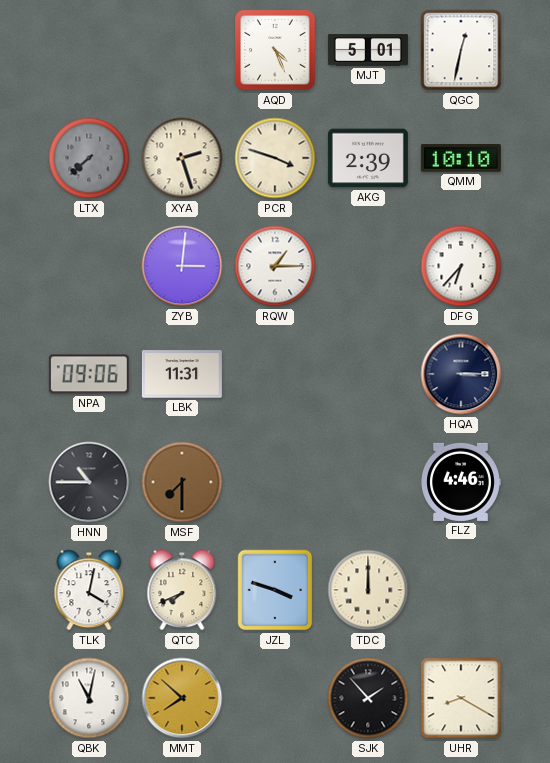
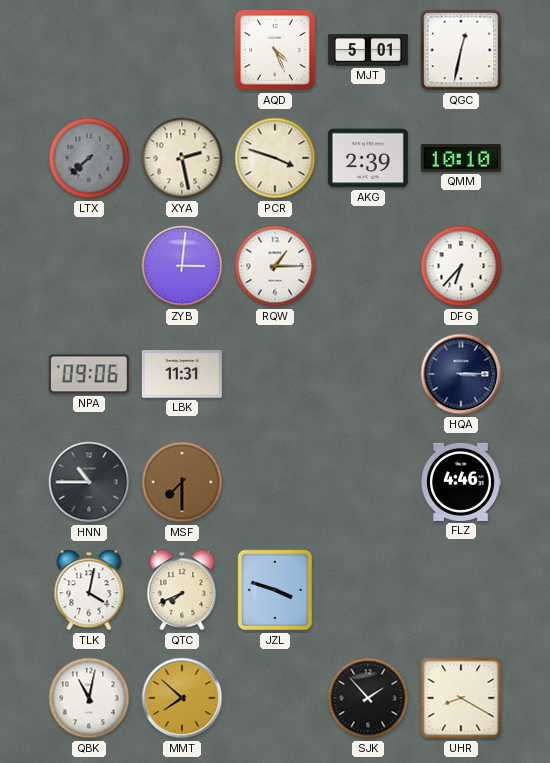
XYA: 2:27 -> 2:28 (182, 158)
TDC: 12:00 -> none (368, 590)
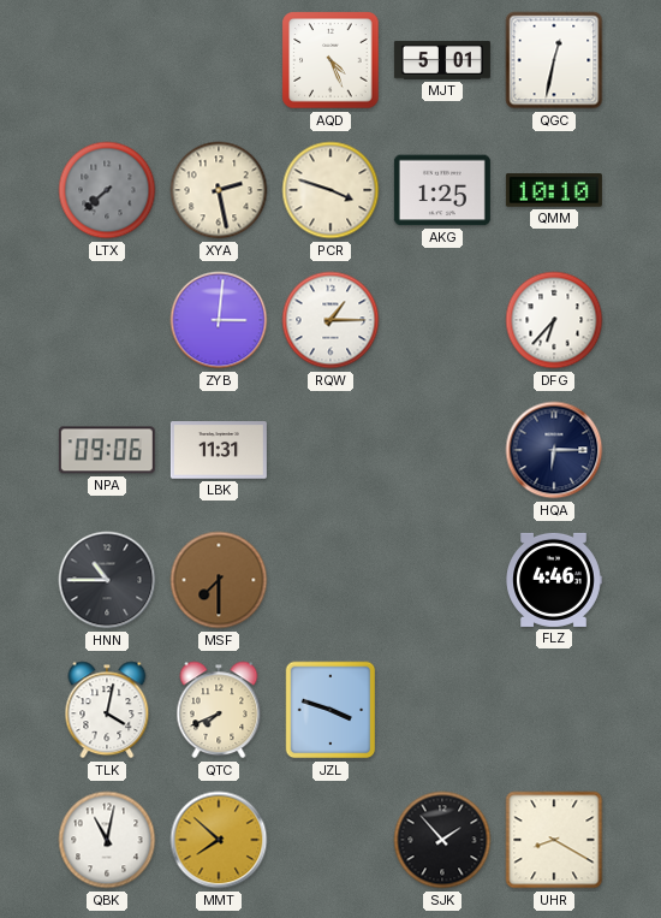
AKG: 2:39 -> 1:25 (442, 190)
HQA: 3:15 -> 6:15 (554, 450)
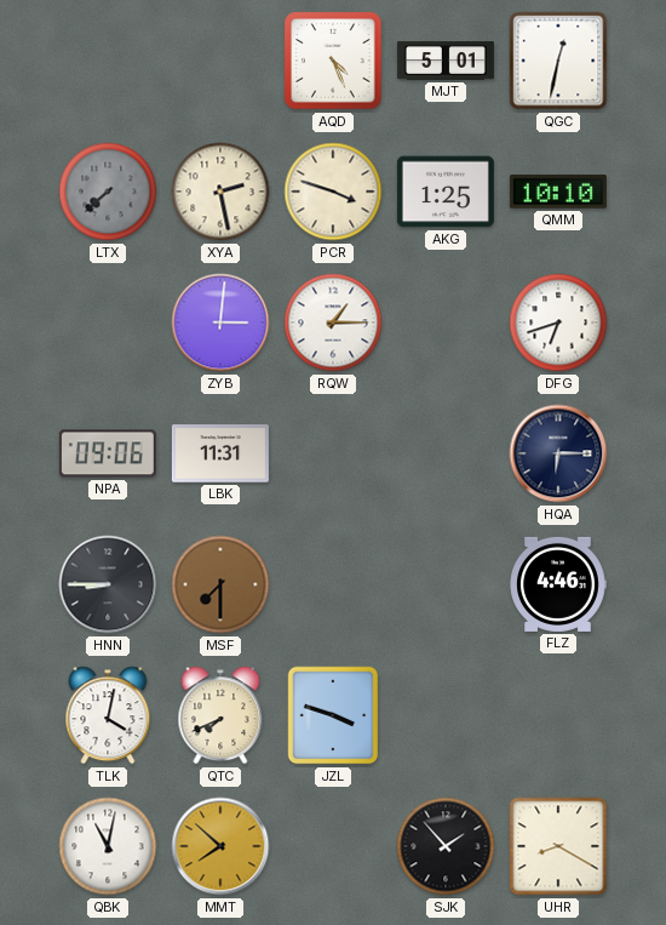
DFG: 6:37 -> 6:42 (558, 322)
HNN: 10:45 -> 8:45 (108, 584)
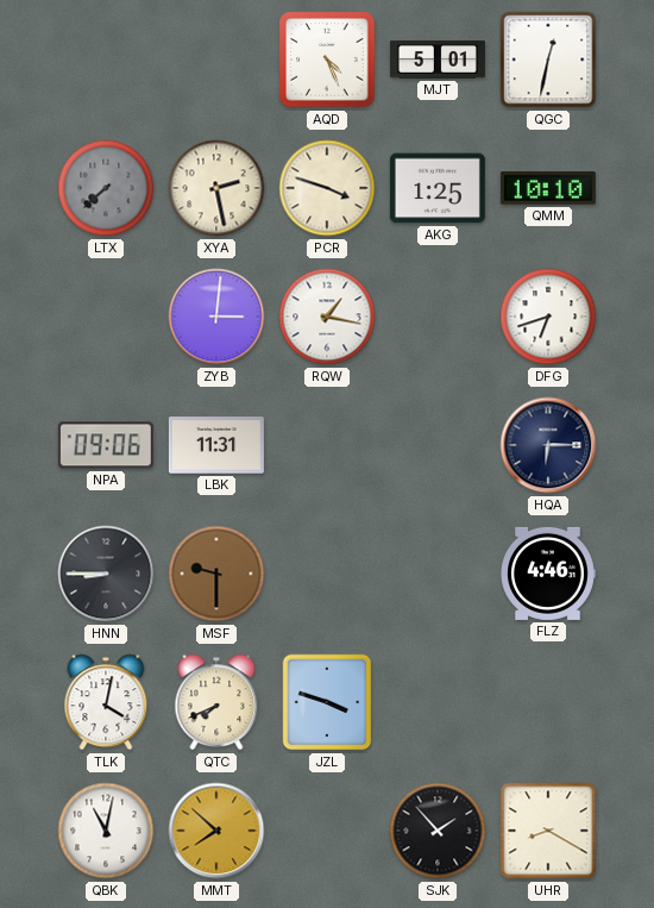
RQW: 1:15 -> 1:17 (327, 317)
MSF: 7:30 -> 9:30 (216, 574)
